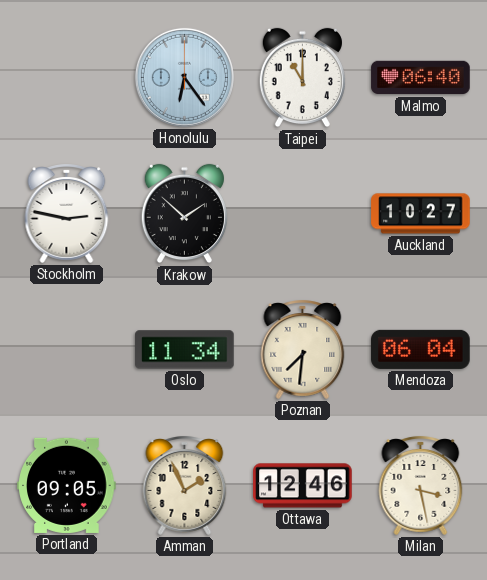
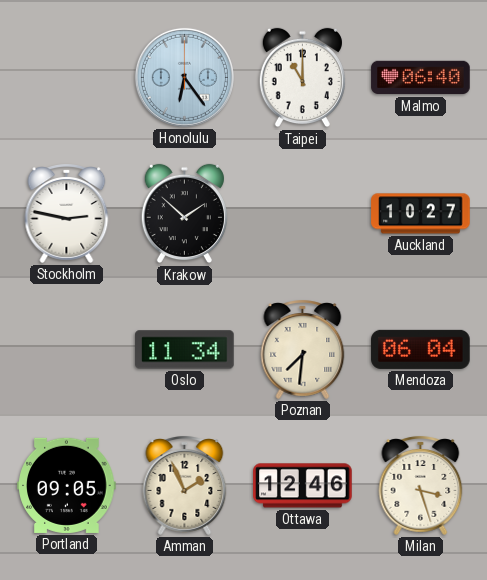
Milan: 3:28 -> 3:27 (421, 485)
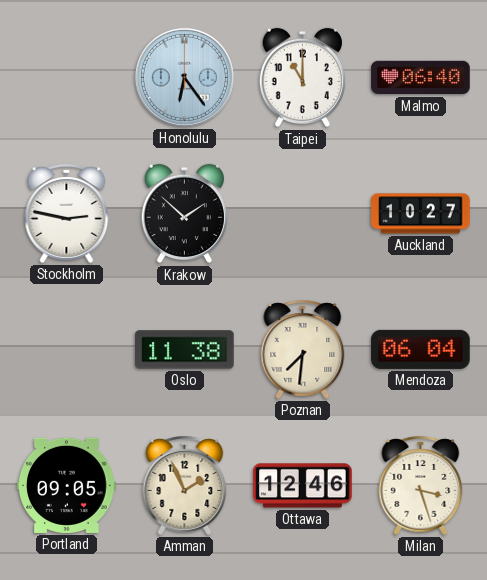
Oslo: 11:34 -> 11:38 (185, 350)
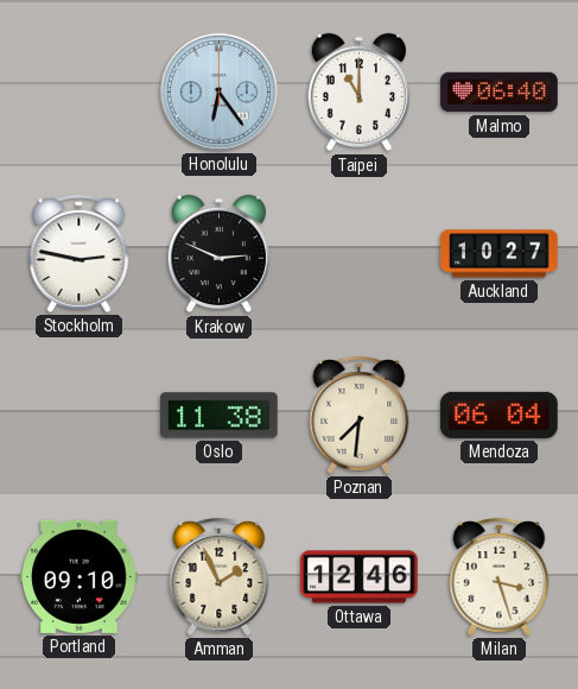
Krakow: 1:52 -> 2:49 (218, 254)
Portland: 09:05 -> 09:10 (80, 576)
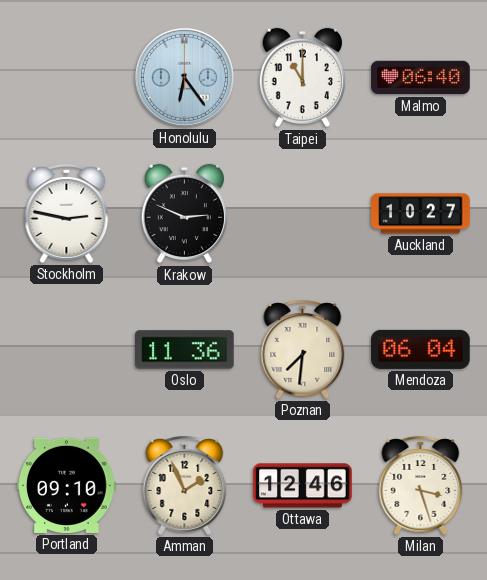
Oslo: 11:38 -> 11:36 (185, 350)
